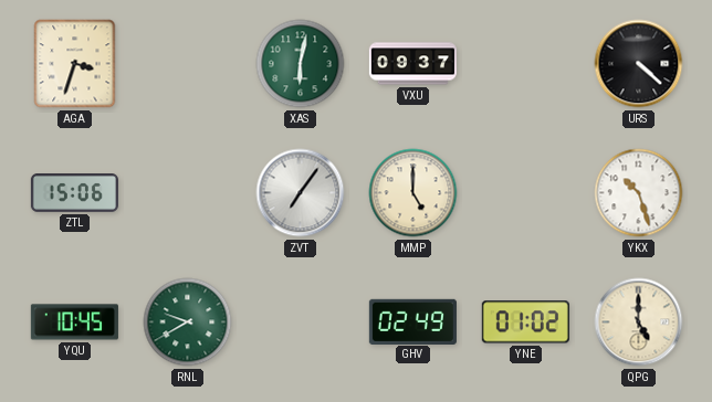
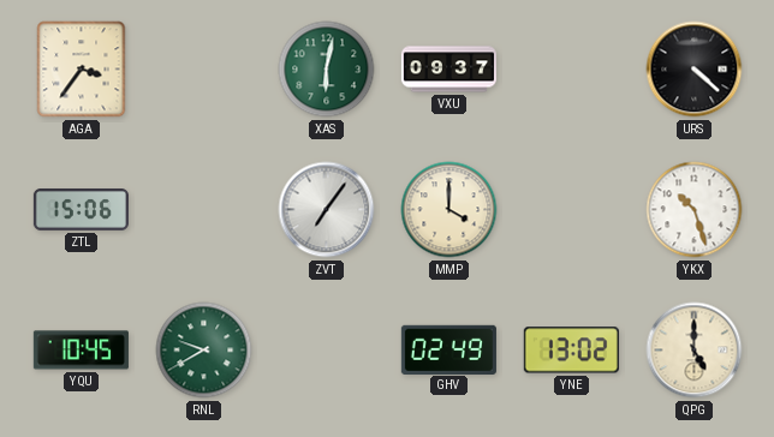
AGA: 3:33 -> 3:36 (82, 70)
MMP: 5:00 -> 4:00 (449, 210)
YNE: 01:02 -> 13:02 (571, 351)
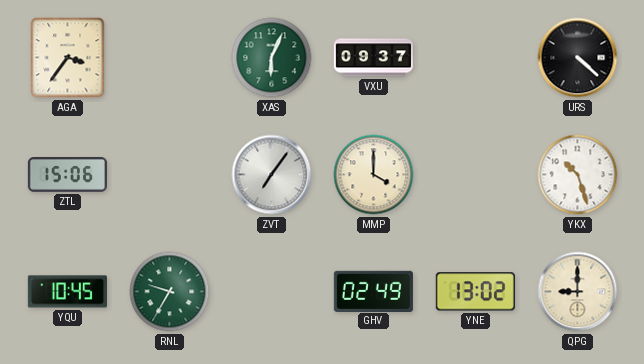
XAS: 6:02 -> 6:04 (272, 58)
RNL: 9:40 -> 9:35 (170, 292)
QPG: 5:00 -> 9:00 (578, 292)
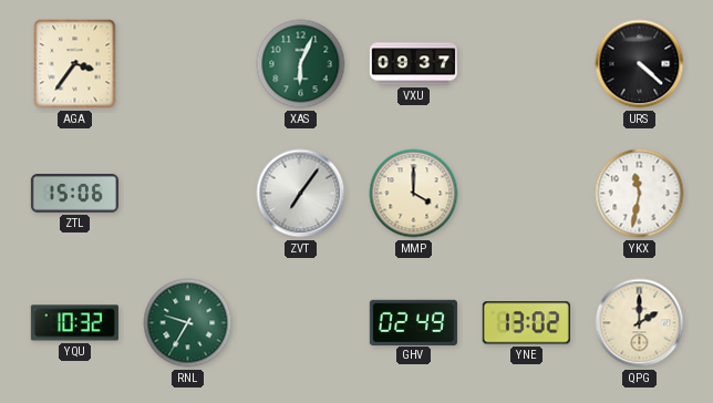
YKX: 10:27 -> 11:32 (640, 194)
YQU: 10:45 -> 10:32 (74, 323)
QPG: 9:00 -> 2:00 (640, 323)
